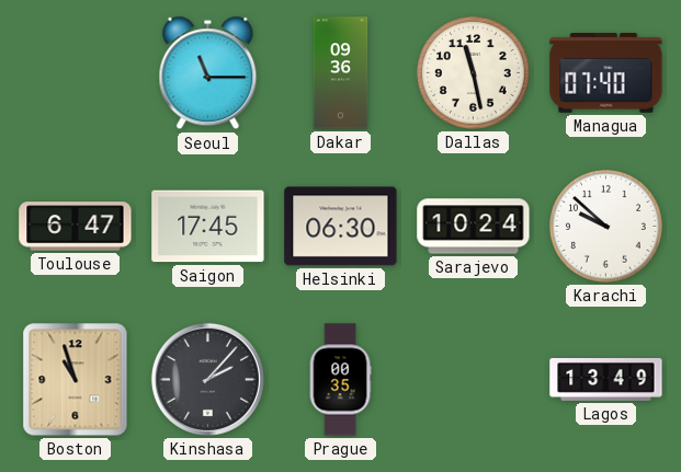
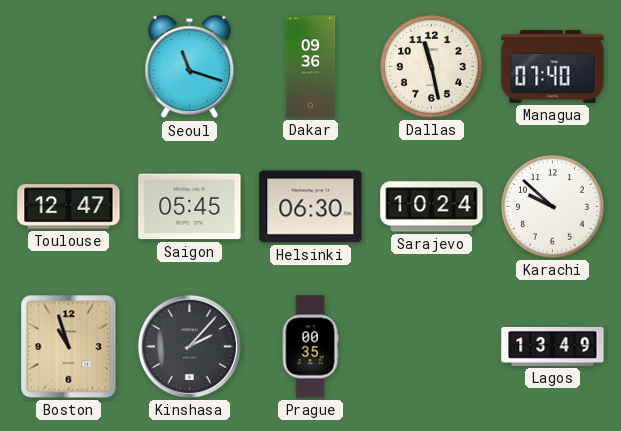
Seoul: 11:15 -> 11:18 (190, 67)
Toulouse: 6:47 -> 12:47 (69, 207)
Saigon: 17:45 -> 05:45 (190, 207)
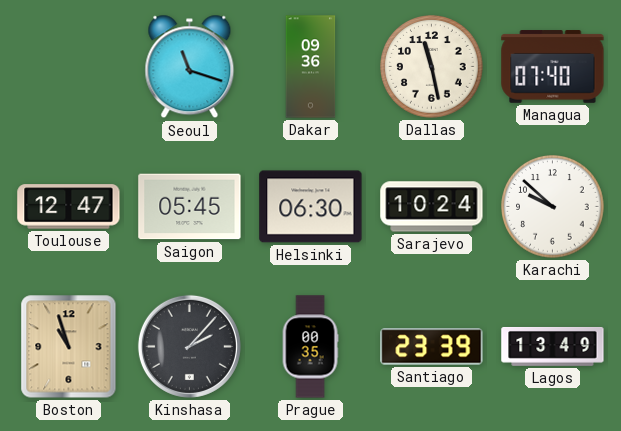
Santiago: none -> 23:39 (432, 347)
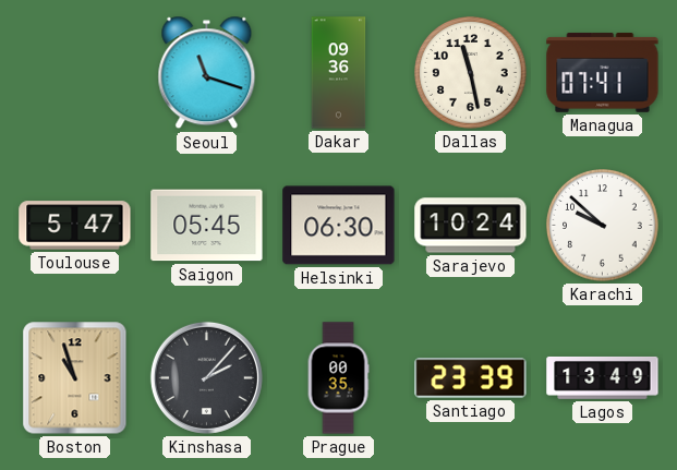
Managua: 07:40 -> 07:41 (603, 73)
Toulouse: 12:47 -> 5:47 (75, 226)
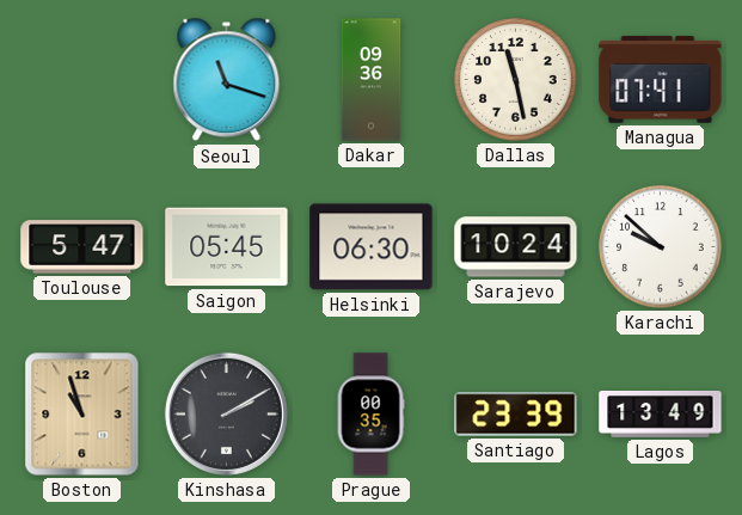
Kinshasa: 2:07 -> 2:10 (226, 413)
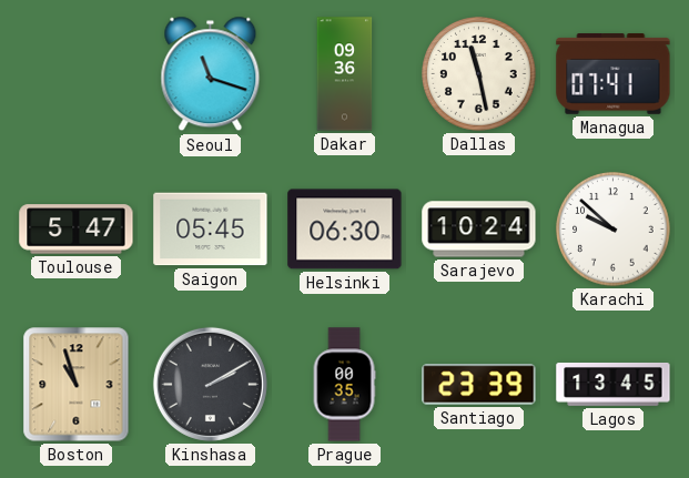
Lagos: 13:49 -> 13:45 (614, 384)
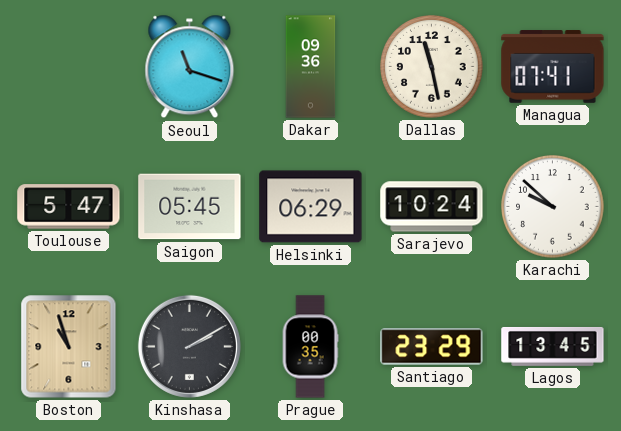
Helsinki: 06:30 -> 06:29 (311, 207)
Santiago: 23:39 -> 23:29 (432, 347)
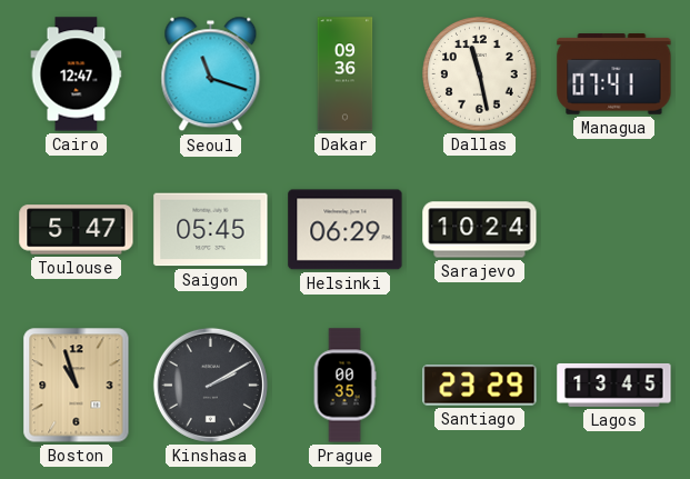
Cairo: none -> 12:47 (77, 74)
Karachi: 9:52 -> none (553, 207)
